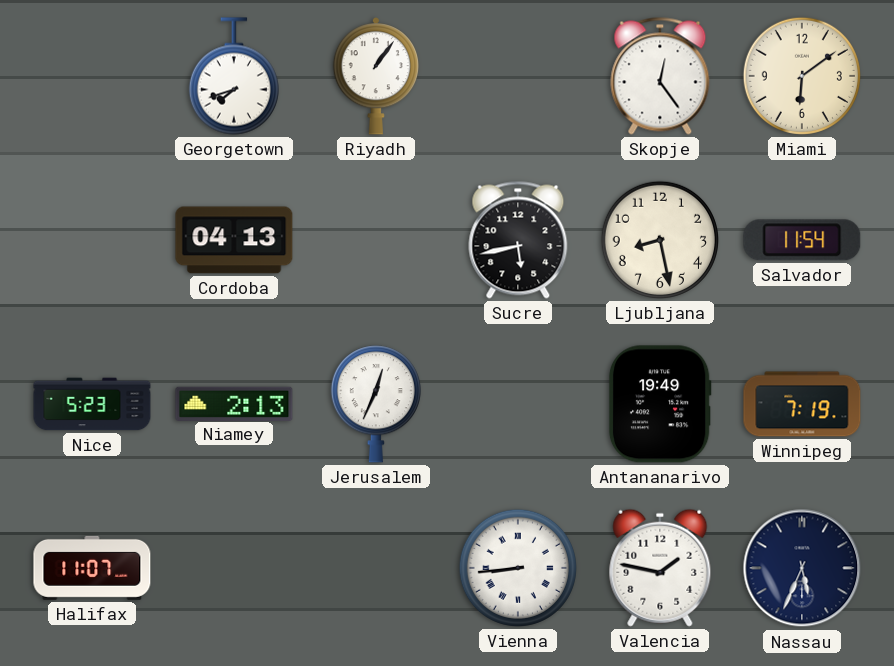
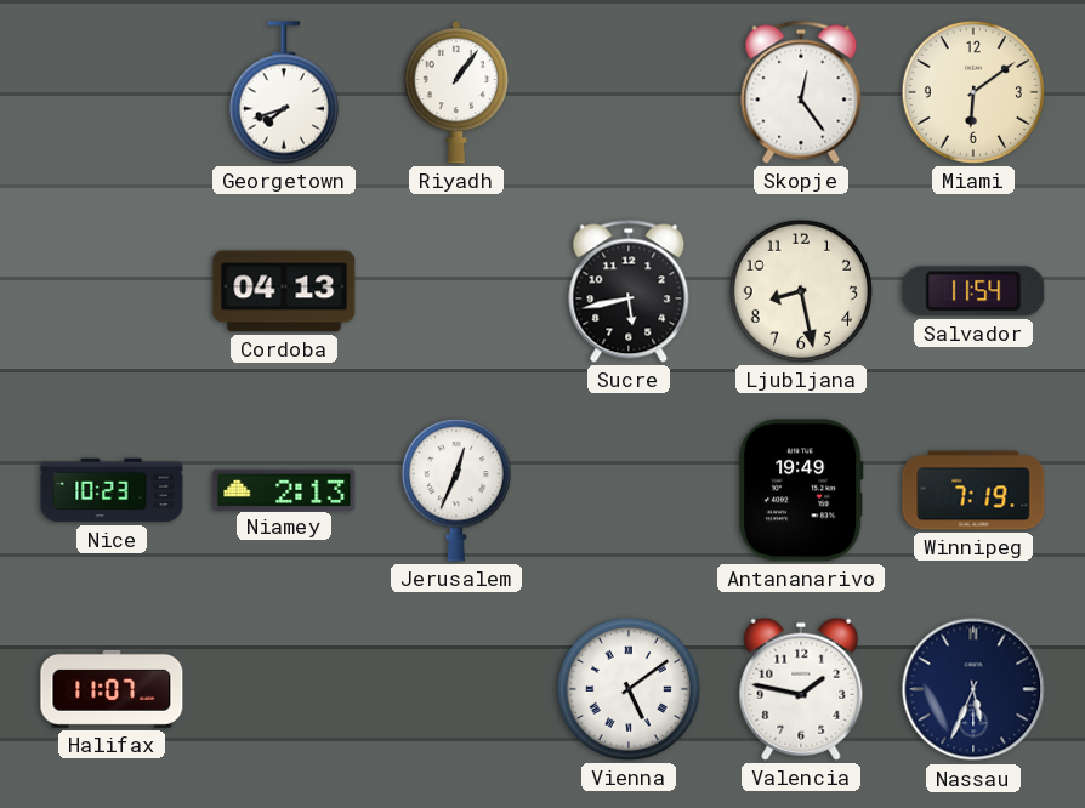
Nice: 5:23 -> 10:23 (112, 490)
Vienna: 8:44 -> 5:09 (629, 689)
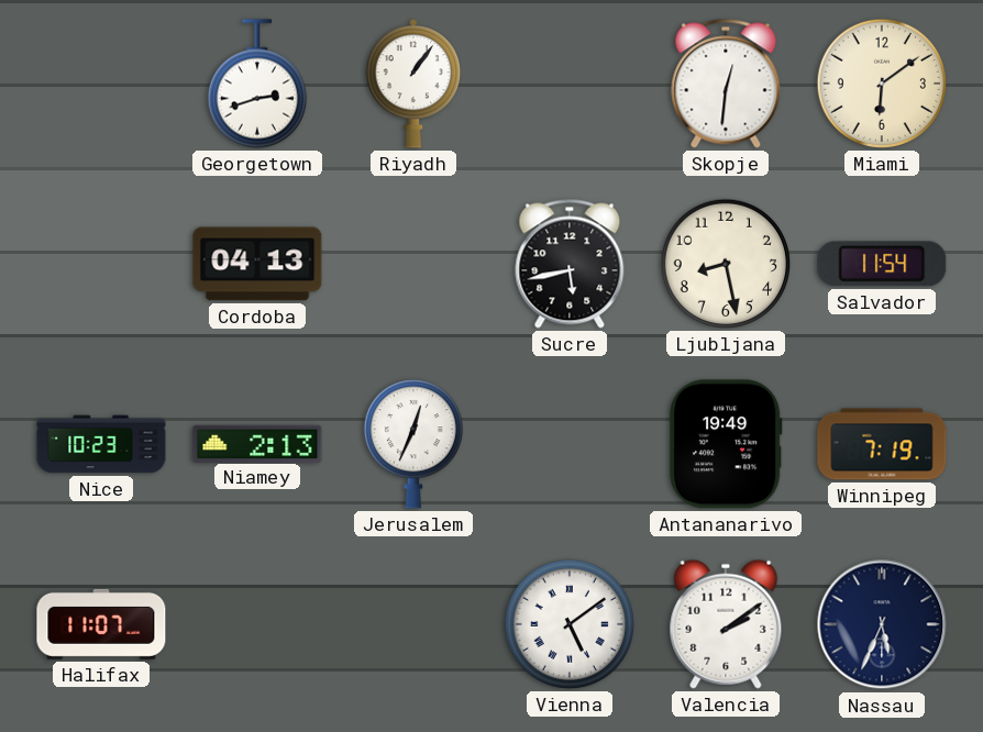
Georgetown: 7:42 -> 2:42 (257, 84)
Skopje: 12:24 -> 12:31 (726, 84)
Valencia: 1:47 -> 2:09 (726, 624)
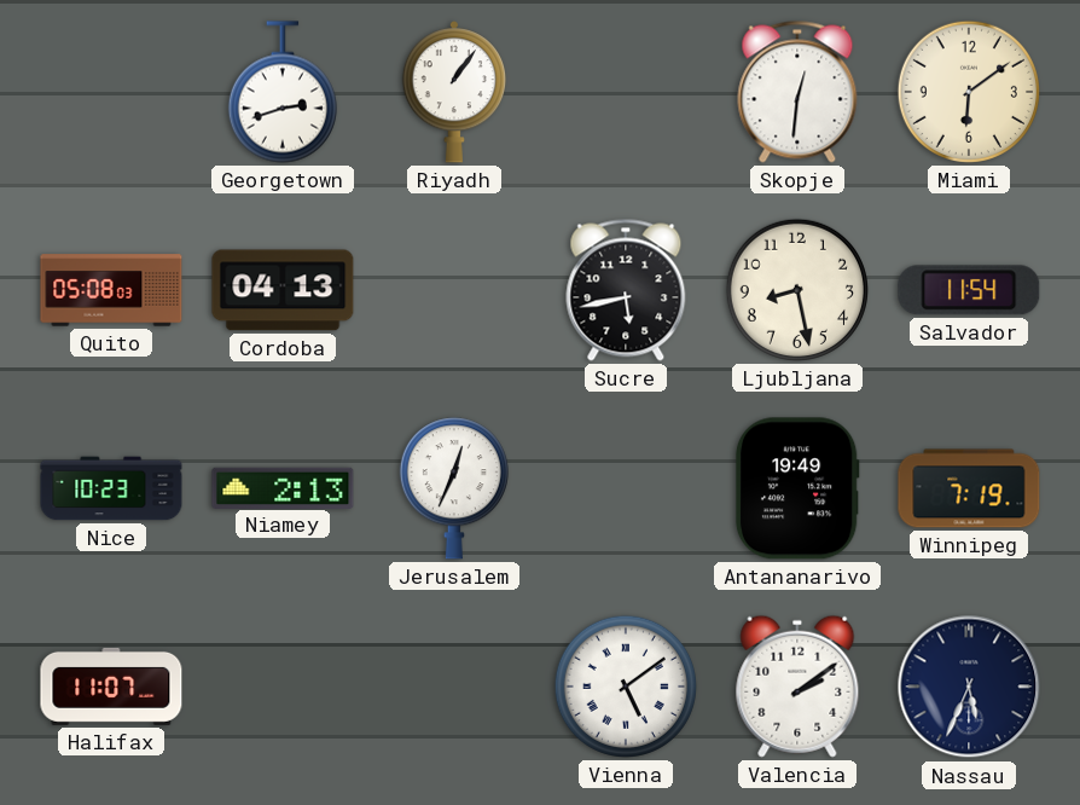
Quito: none -> 05:08 (111, 290)
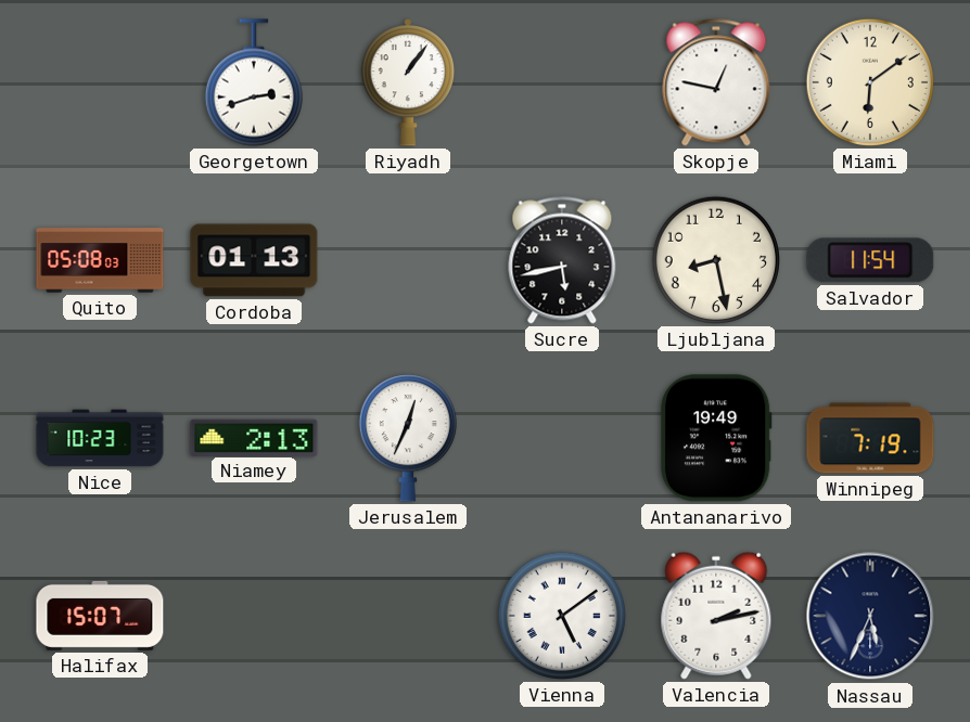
Skopje: 12:31 -> 12:47 (716, 82)
Cordoba: 04:13 -> 01:13 (254, 260)
Halifax: 11:07 -> 15:07 (100, 616)
Valencia: 2:09 -> 2:13 (716, 616)
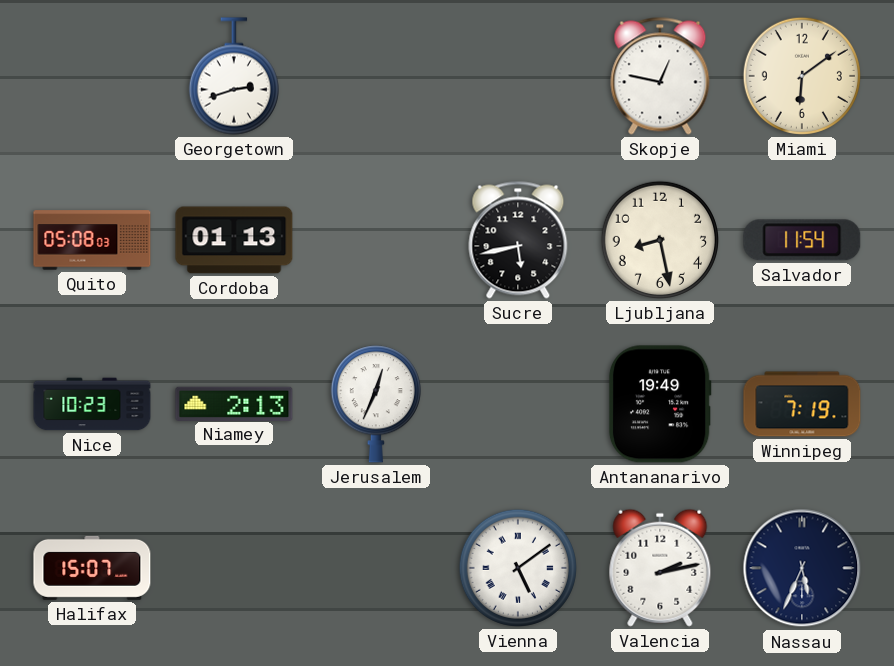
Riyadh: 1:06 -> none (407, 82)
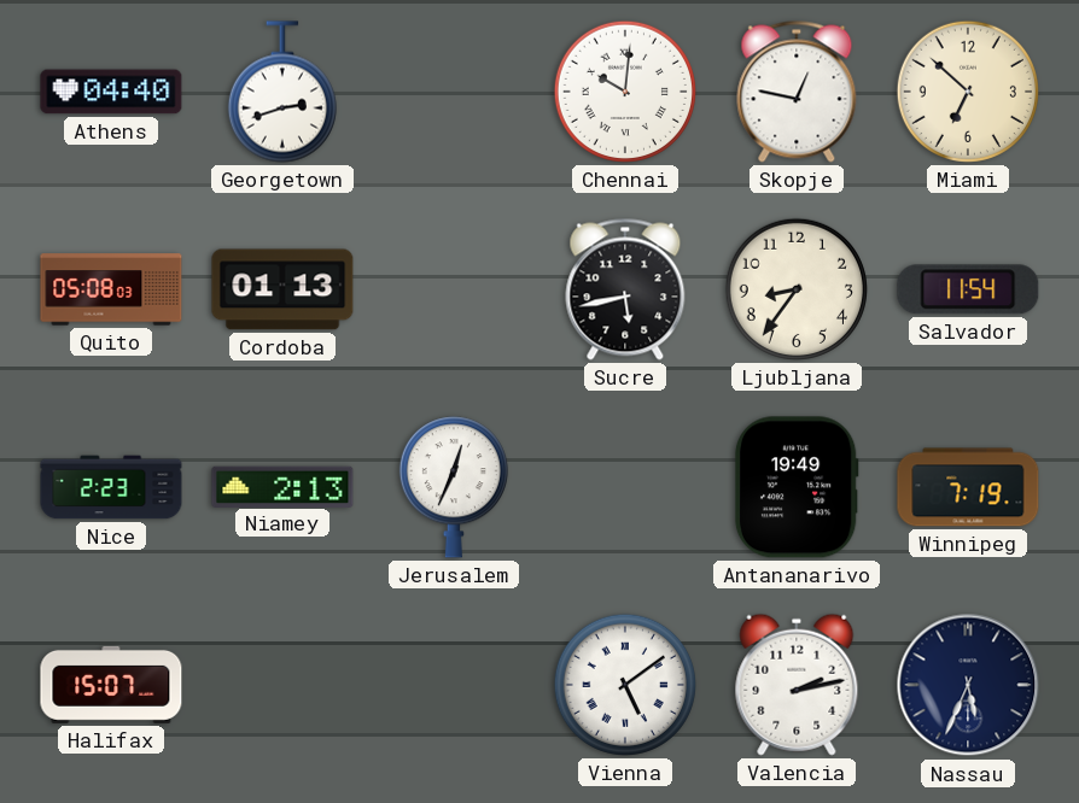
Athens: none -> 04:40 (111, 92)
Chennai: none -> 10:01 (625, 92)
Miami: 6:09 -> 6:52 (968, 92)
Ljubljana: 8:28 -> 8:36 (797, 289)
Nice: 10:23 -> 2:23 (111, 487)
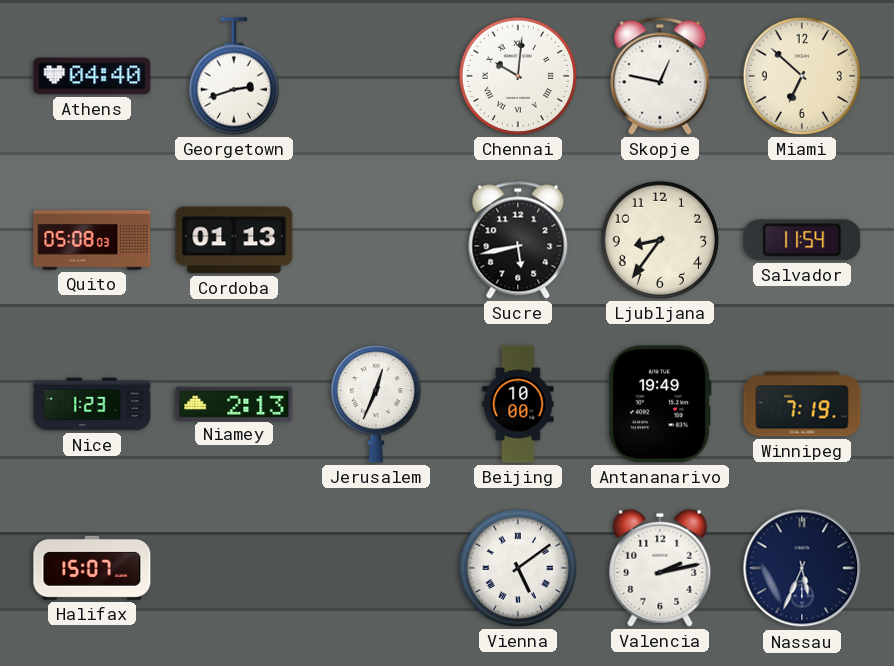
Nice: 2:23 -> 1:23 (92, 404)
Beijing: none -> 10:00 (518, 404)
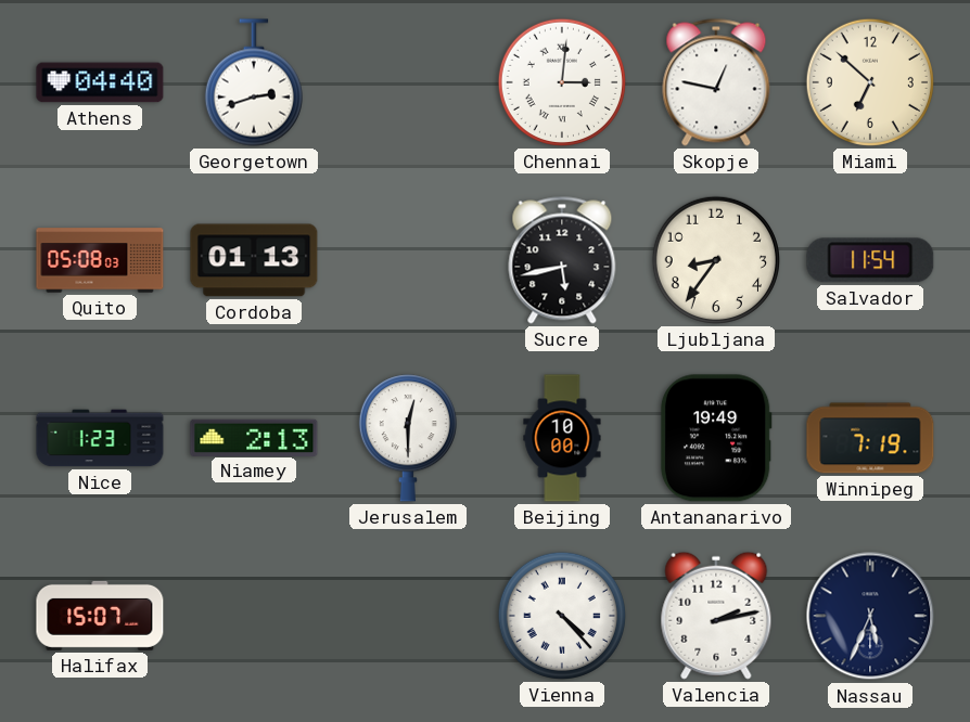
Chennai: 10:01 -> 3:01 (562, 82)
Jerusalem: 12:34 -> 12:30 (408, 438)
Vienna: 5:09 -> 4:23 (562, 616)
